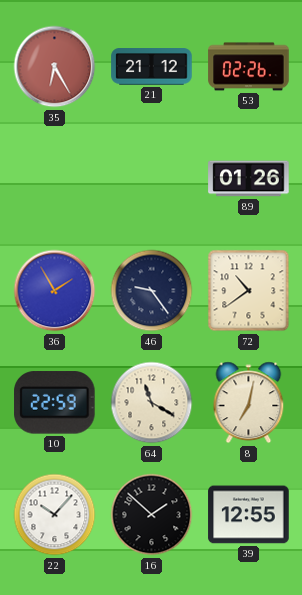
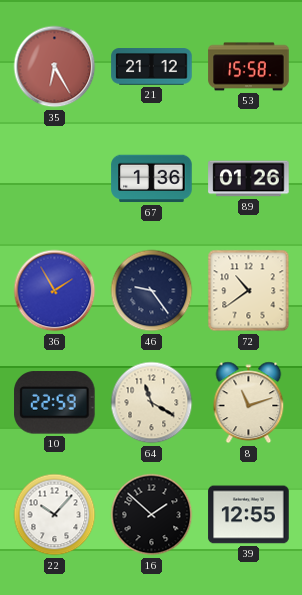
53: 02:26 -> 15:58 (249, 67)
67: none -> 1:36 (152, 179)
8: 7:02 -> 11:12 (249, 403)
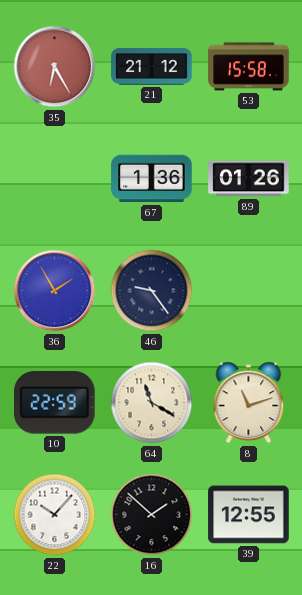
72: 10:39 -> none (249, 291)
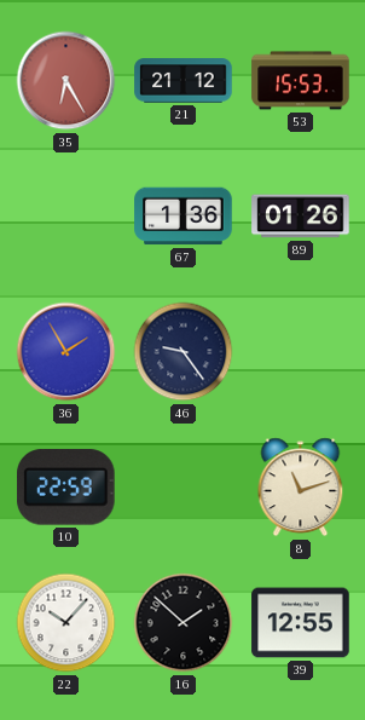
53: 15:58 -> 15:53 (301, 81)
64: 11:20 -> none (152, 403)
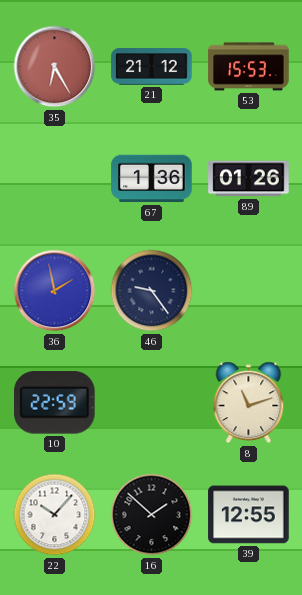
36: 1:55 -> 1:58 (55, 291)
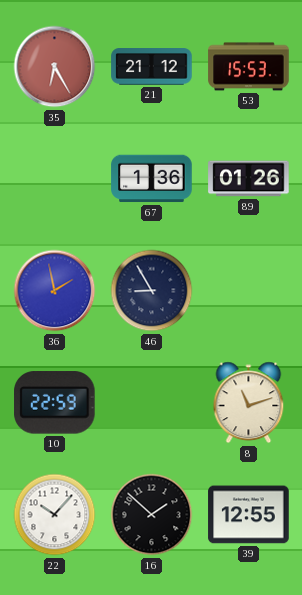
46: 9:24 -> 8:55 (152, 291)
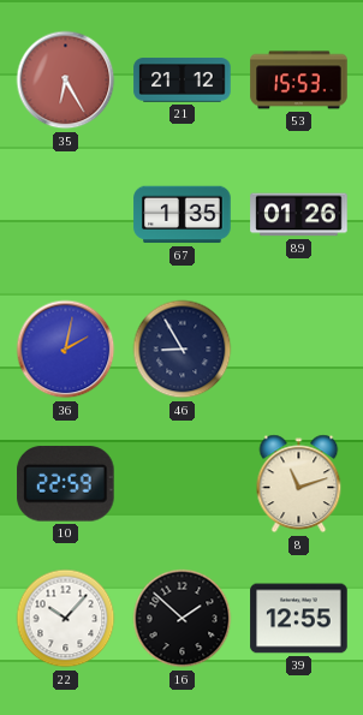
67: 1:36 -> 1:35 (183, 215)
36: 1:58 -> 2:02 (66, 350)
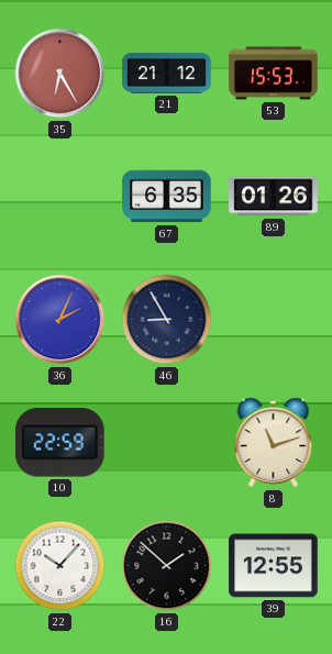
67: 1:35 -> 6:35 (167, 197)
36: 2:02 -> 2:04 (60, 320)
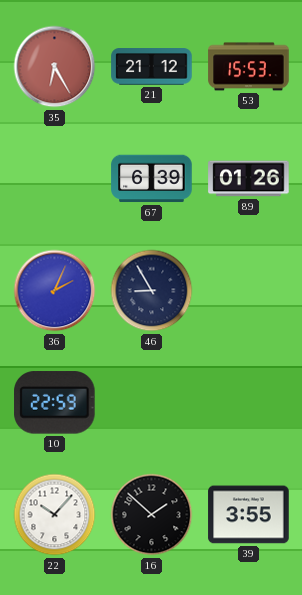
67: 6:35 -> 6:39 (152, 179)
8: 11:12 -> none (274, 443)
39: 12:55 -> 3:55 (249, 515)
